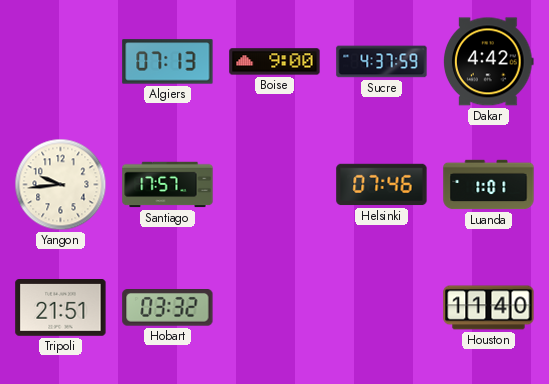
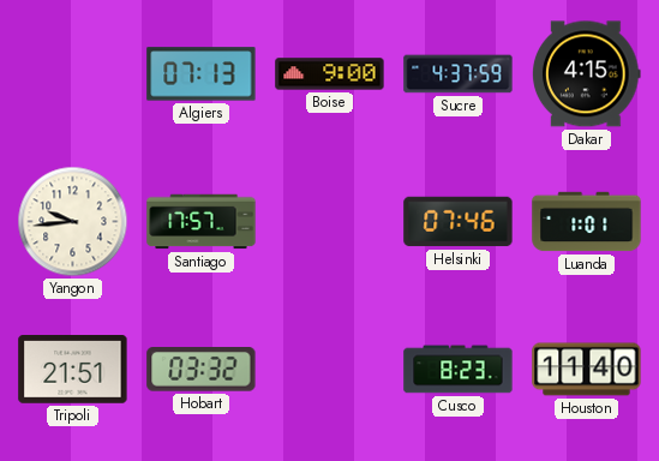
Dakar: 4:42 -> 4:15 (587, 74)
Cusco: none -> 8:23 (459, 370)
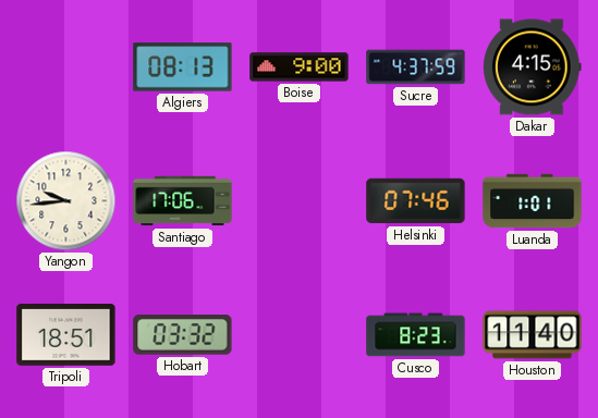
Algiers: 07:13 -> 08:13 (183, 67)
Santiago: 17:57 -> 17:06 (183, 201)
Tripoli: 21:51 -> 18:51 (66, 335)
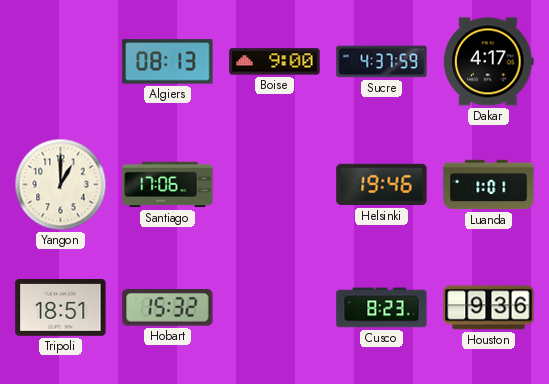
Dakar: 4:15 -> 4:17 (489, 62)
Yangon: 9:44 -> 1:00 (61, 185)
Helsinki: 07:46 -> 19:46 (382, 185)
Hobart: 03:32 -> 15:32 (168, 308)
Houston: 11:40 -> 9:36 (489, 308)
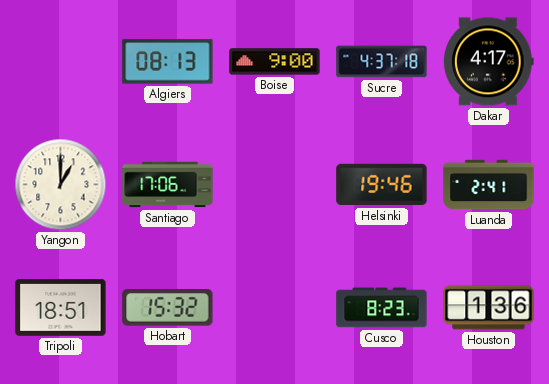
Sucre: 4:37:59 -> 4:37:18 (382, 62)
Luanda: 1:01 -> 2:41 (489, 185)
Houston: 9:36 -> 1:36 (489, 308)
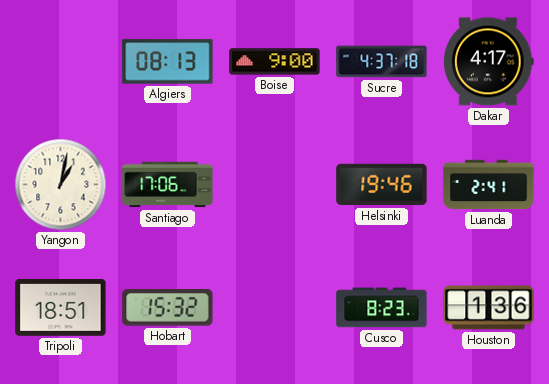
Yangon: 1:00 -> 1:02 (61, 185)
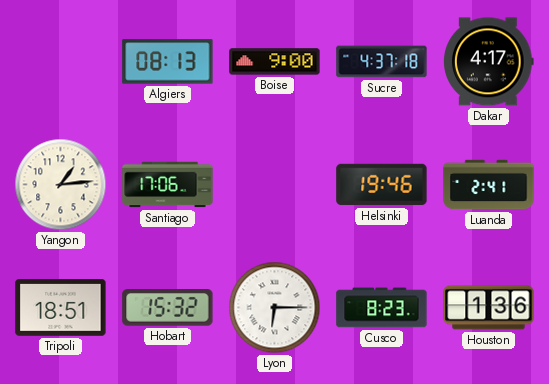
Yangon: 1:02 -> 1:14 (61, 185)
Lyon: none -> 6:15 (275, 308)
